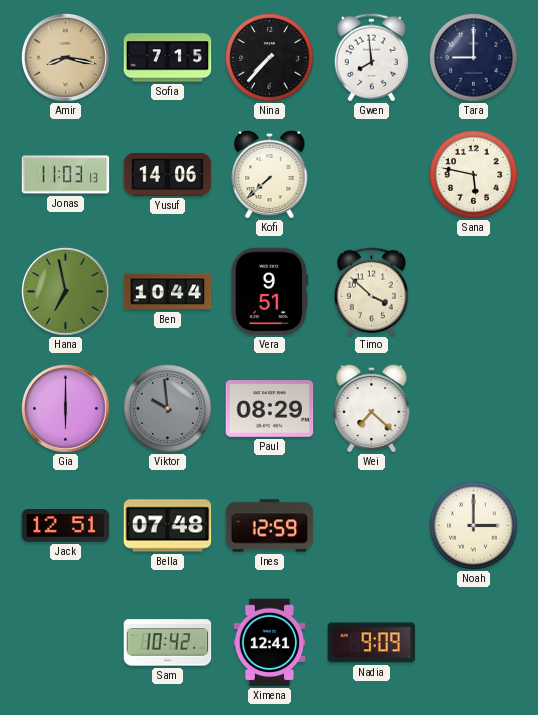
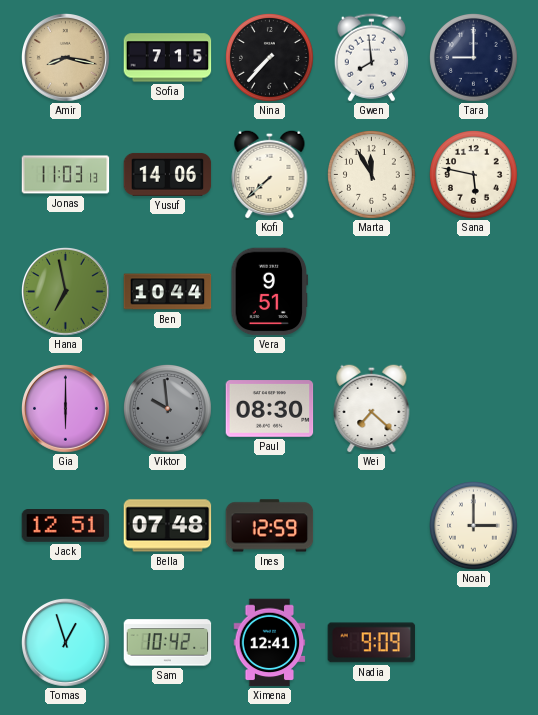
Marta: none -> 11:55 (372, 175)
Timo: 3:52 -> none (371, 292)
Paul: 08:29 -> 08:30 (270, 409)
Tomas: none -> 12:57 (66, 643)
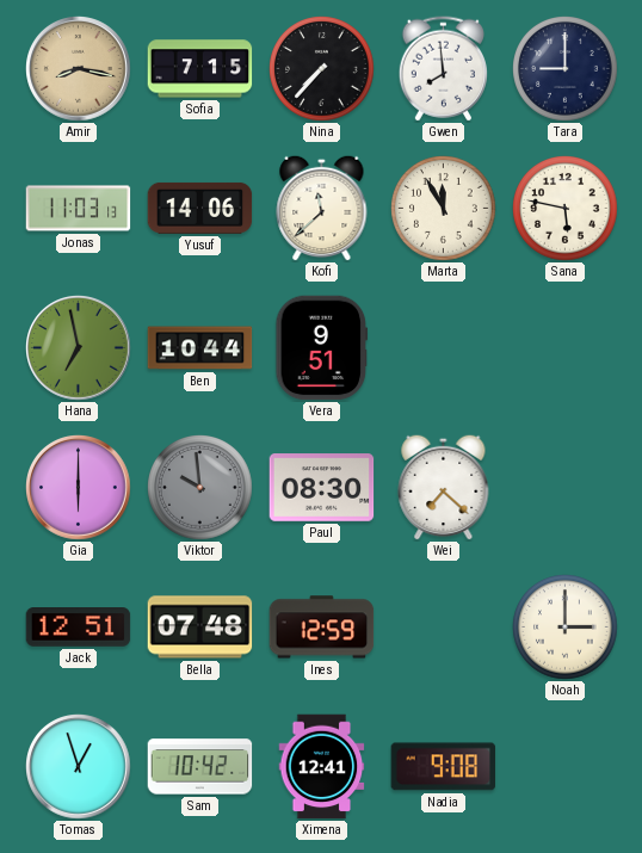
Kofi: 7:38 -> 11:38 (322, 208)
Nadia: 9:09 -> 9:08 (444, 767)
